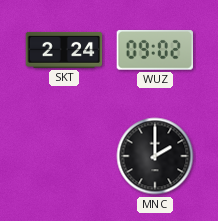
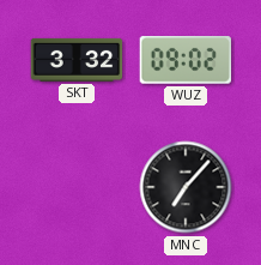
SKT: 2:24 -> 3:32 (77, 60)
MNC: 2:00 -> 7:07 (186, 187)
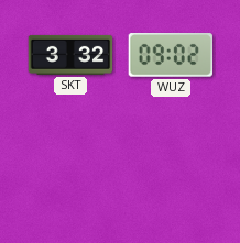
MNC: 7:07 -> none (186, 187)
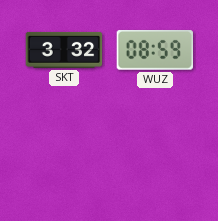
WUZ: 09:02 -> 08:59 (155, 51)
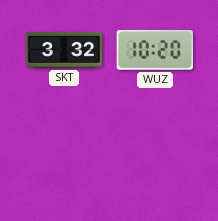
WUZ: 08:59 -> 10:20 (155, 51)
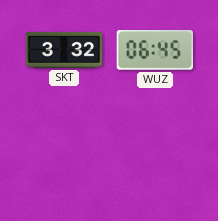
WUZ: 10:20 -> 06:45 (155, 51)
